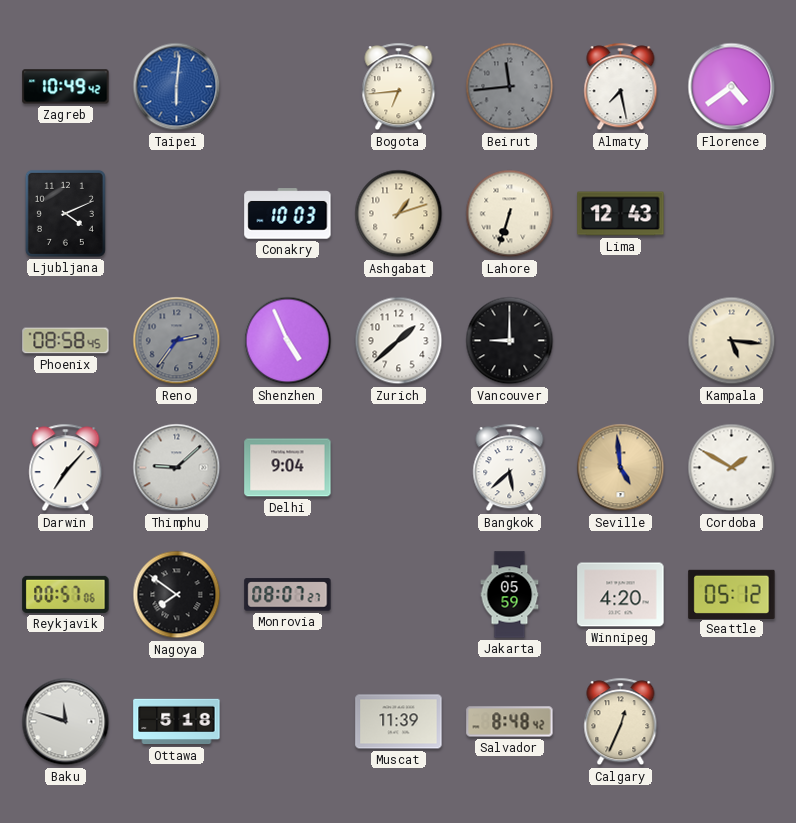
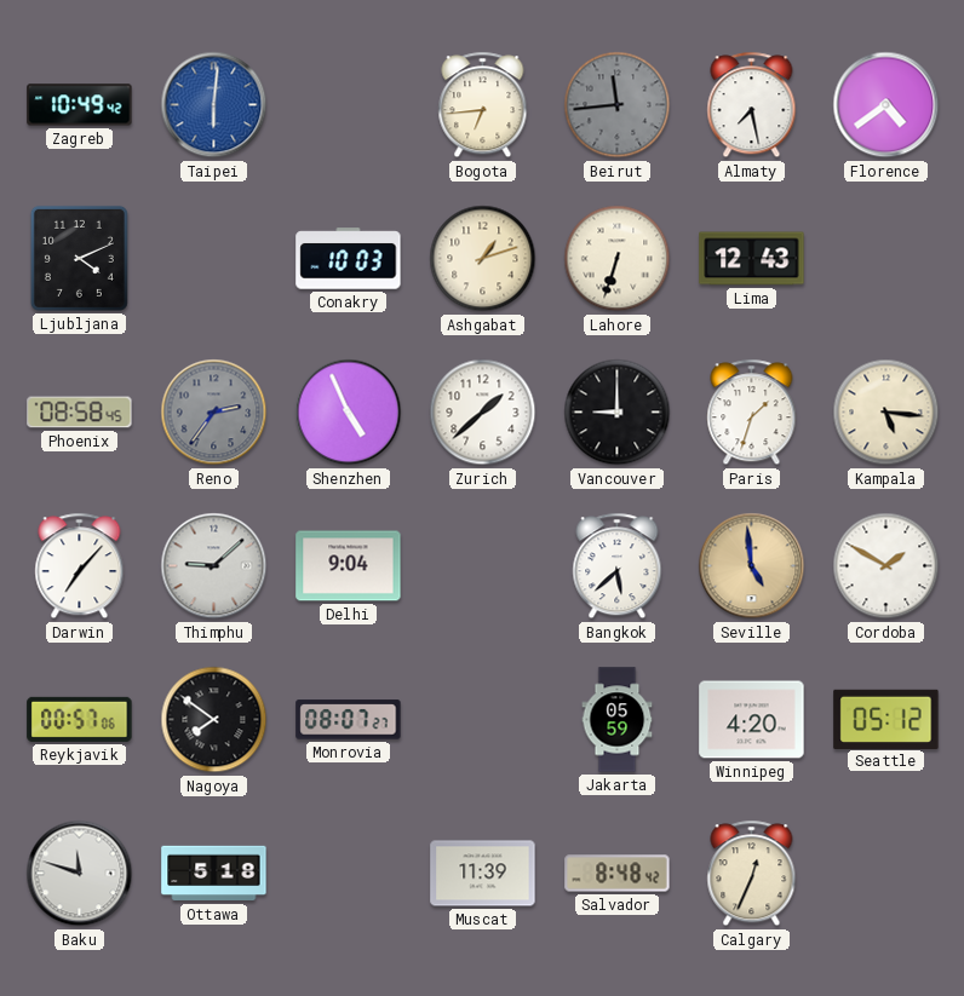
Paris: none -> 1:33 (752, 413)
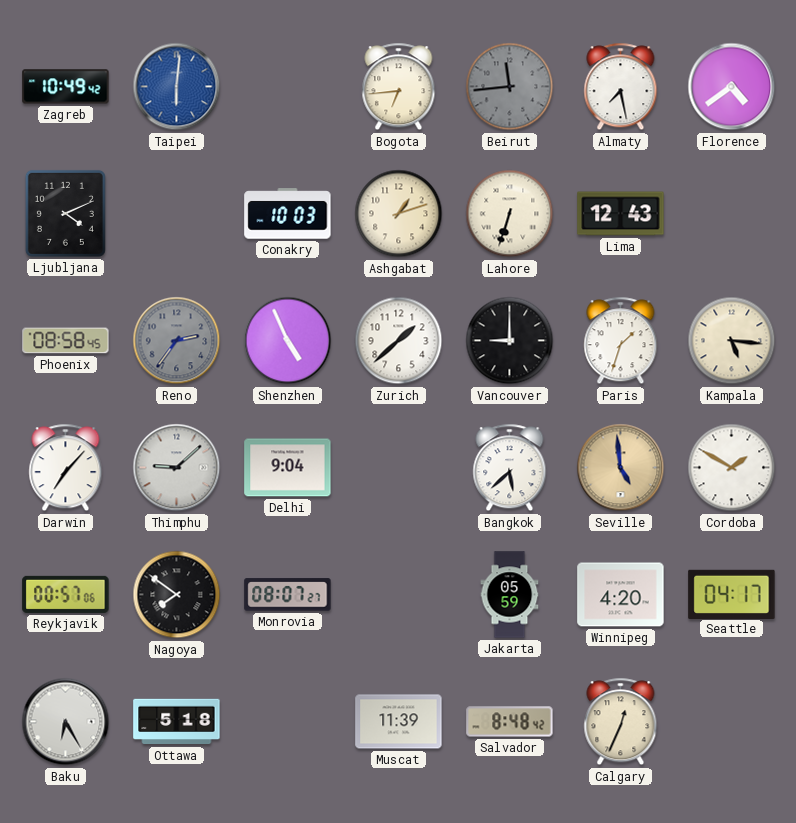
Seattle: 05:12 -> 04:17 (732, 594)
Baku: 11:48 -> 6:25 (66, 722)
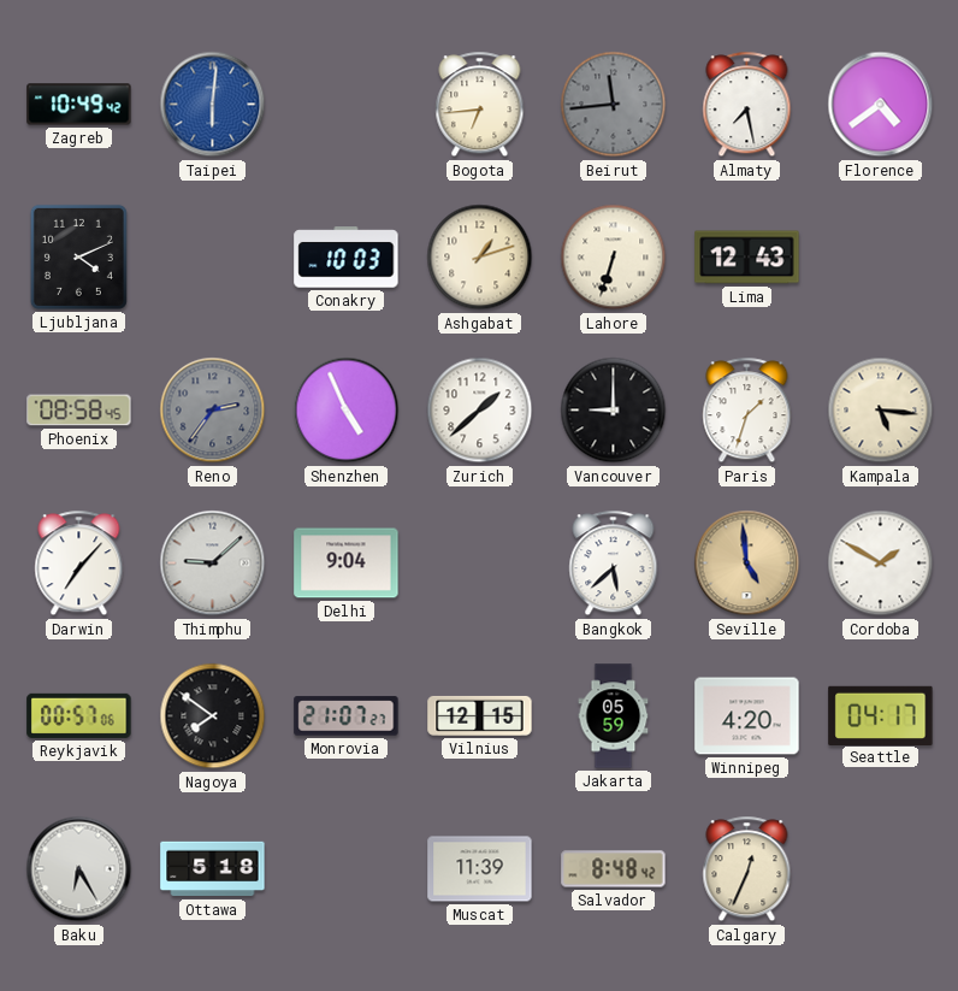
Monrovia: 08:07 -> 21:07 (347, 716)
Vilnius: none -> 12:15 (480, 715)
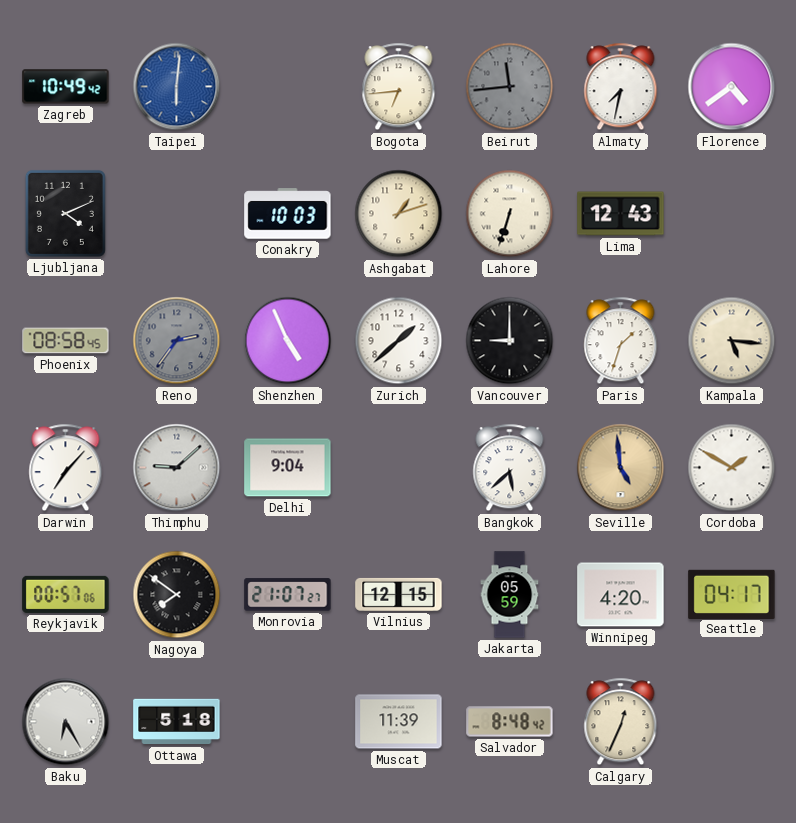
Almaty: 7:28 -> 7:32 (621, 87)
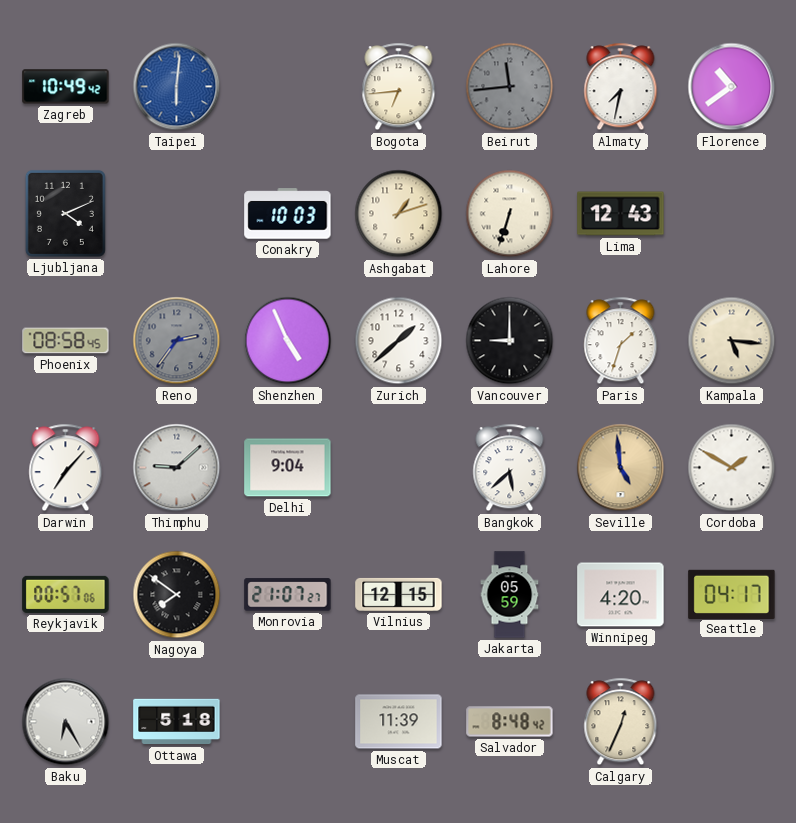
Florence: 4:39 -> 10:39 (732, 87)
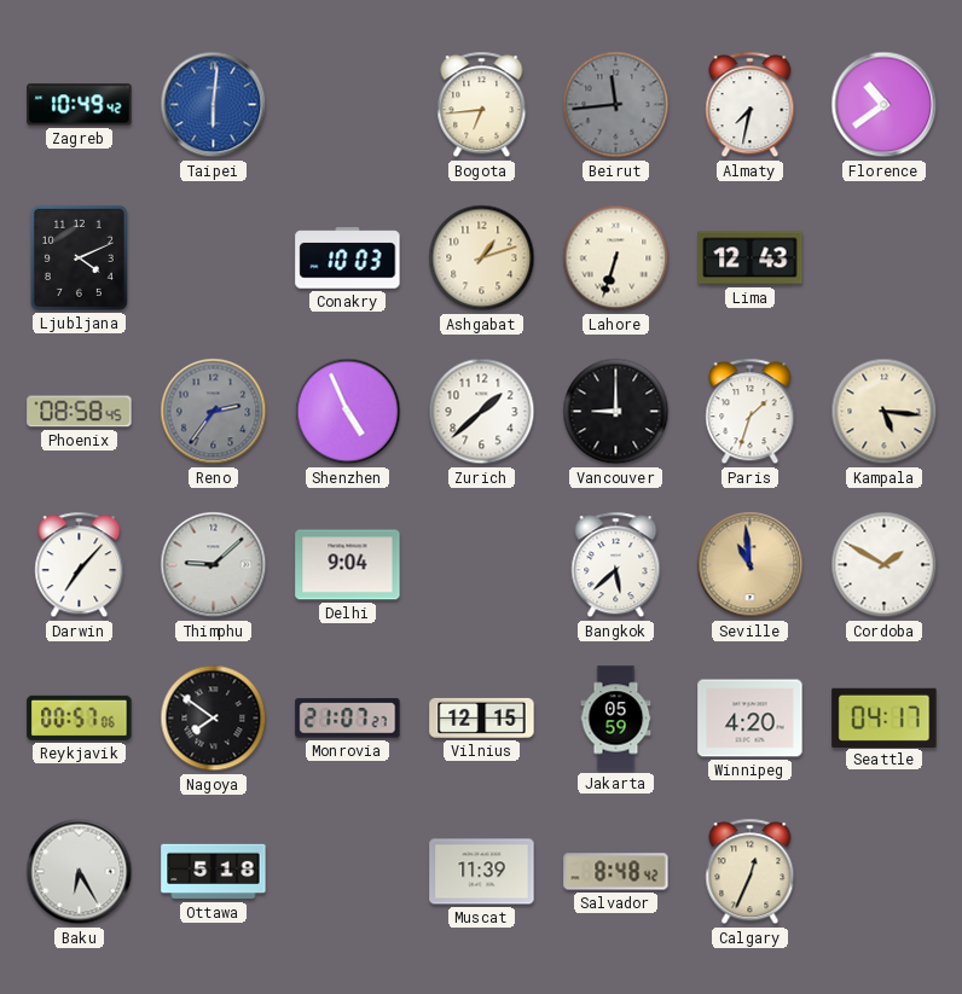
Seville: 4:59 -> 10:59 (751, 565)
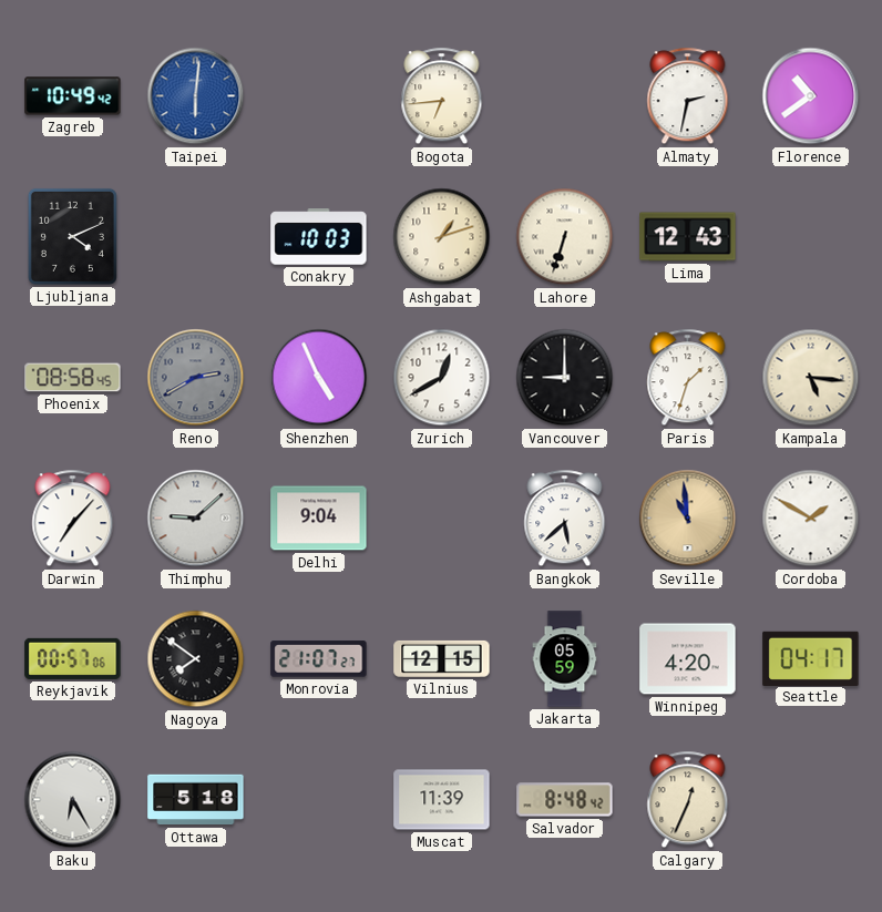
Beirut: 11:44 -> none (616, 105)
Almaty: 7:32 -> 2:32 (688, 96)
Reno: 2:36 -> 2:40 (196, 378)
Zurich: 1:38 -> 12:40 (442, 378)
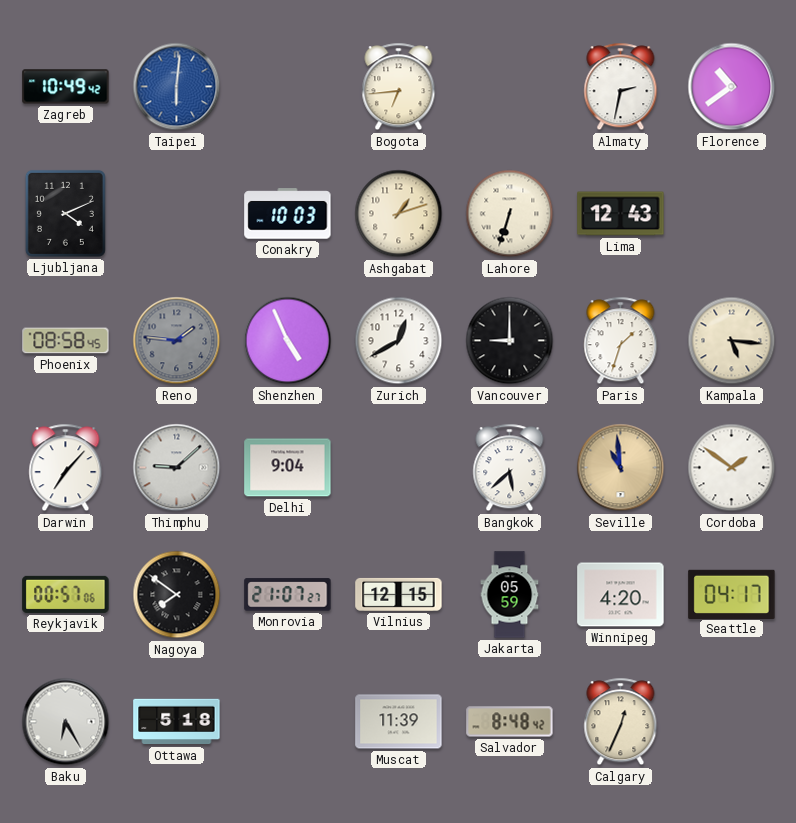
Reno: 2:40 -> 1:46 (177, 341)
Cordoba: 1:50 -> 1:51 (732, 468)
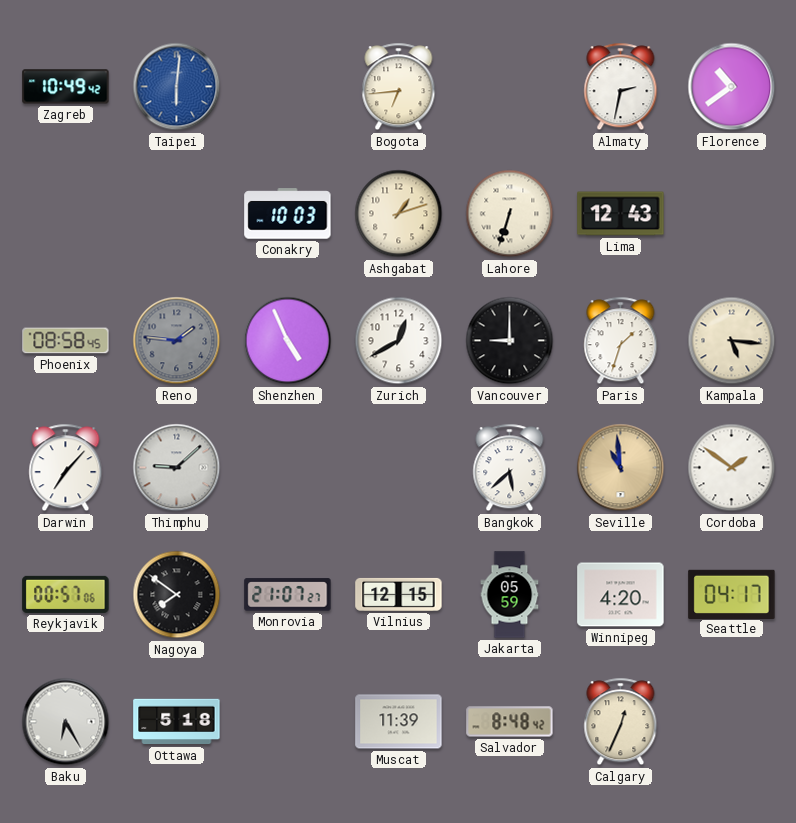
Ljubljana: 4:11 -> none (65, 213)
Delhi: 9:04 -> none (288, 468)
